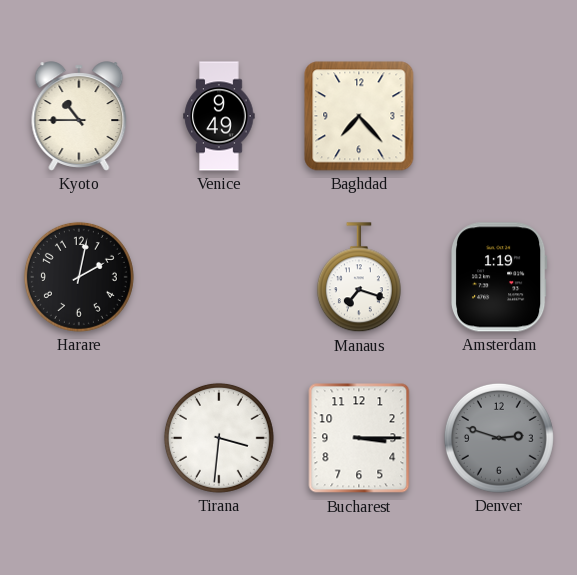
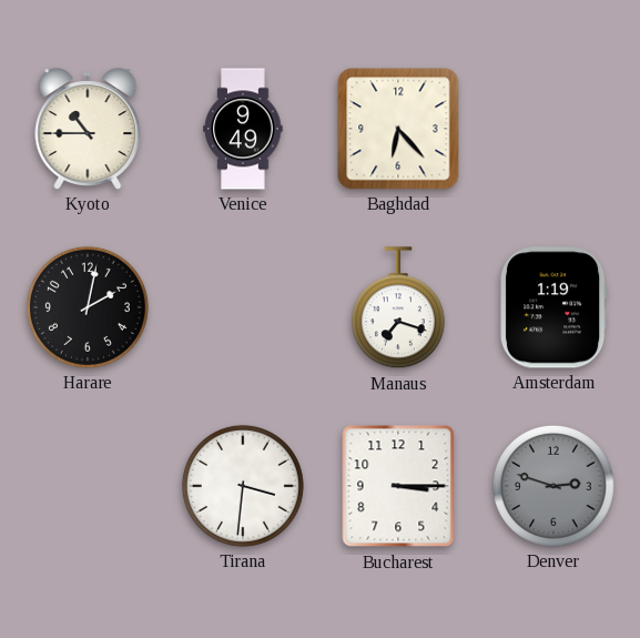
Baghdad: 7:23 -> 6:23 (398, 129)
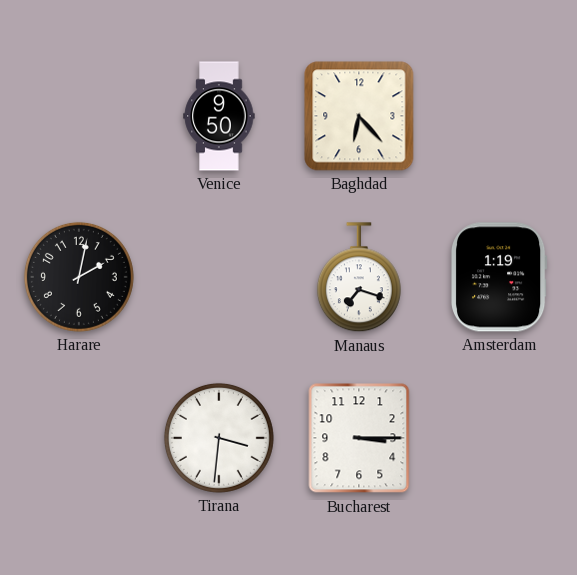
Kyoto: 10:45 -> none (88, 129)
Venice: 9:49 -> 9:50 (219, 116)
Denver: 2:48 -> none (553, 486)
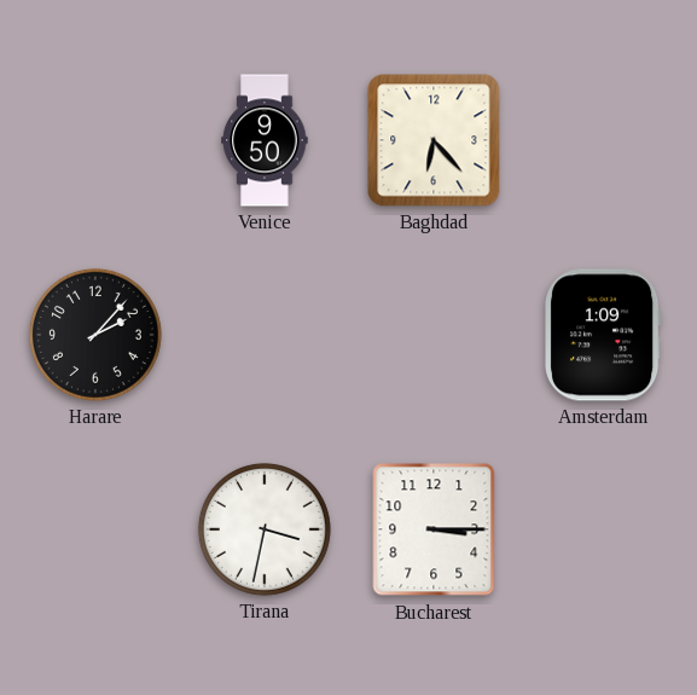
Harare: 2:02 -> 2:07 (95, 335)
Manaus: 7:18 -> none (359, 278)
Amsterdam: 1:19 -> 1:09 (604, 335)
Tirana: 3:31 -> 3:32 (265, 529)
